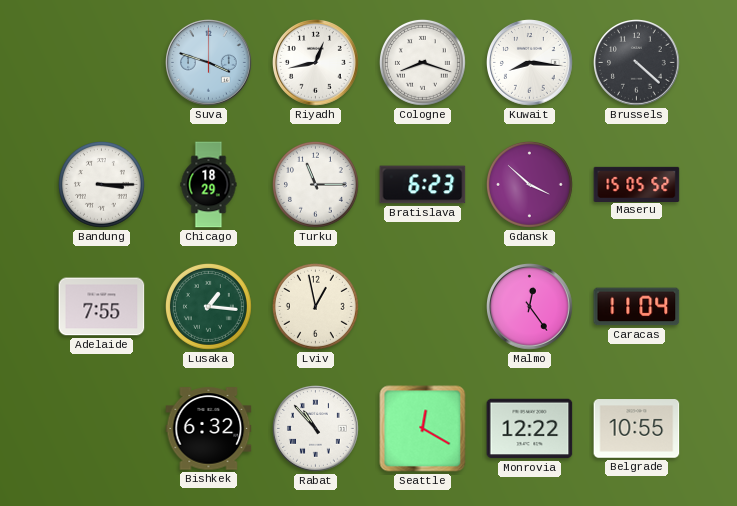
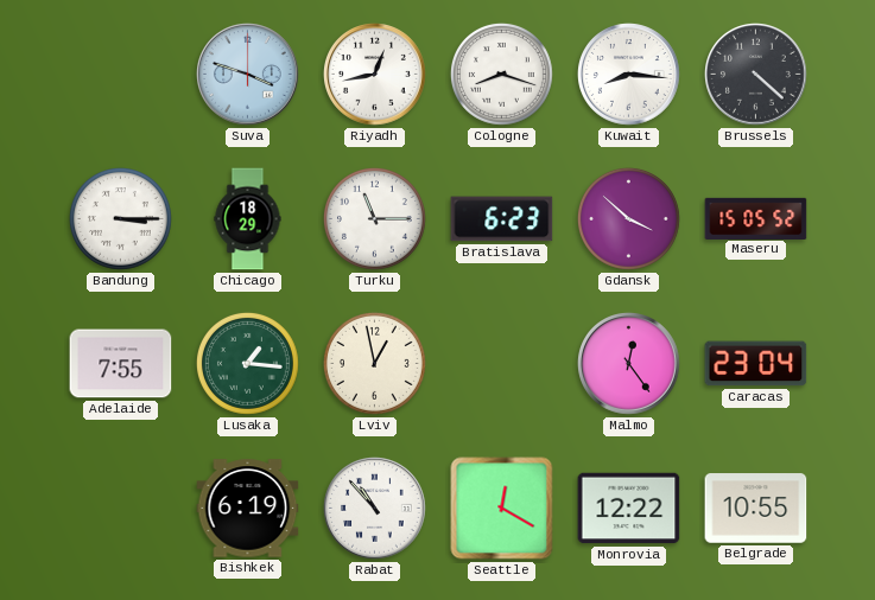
Caracas: 11:04 -> 23:04 (756, 364)
Bishkek: 6:32 -> 6:19 (248, 509)
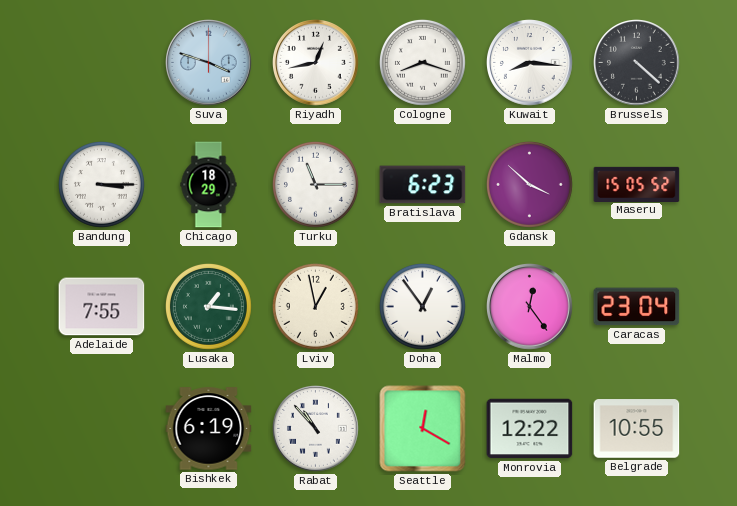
Doha: none -> 12:54 (422, 306)
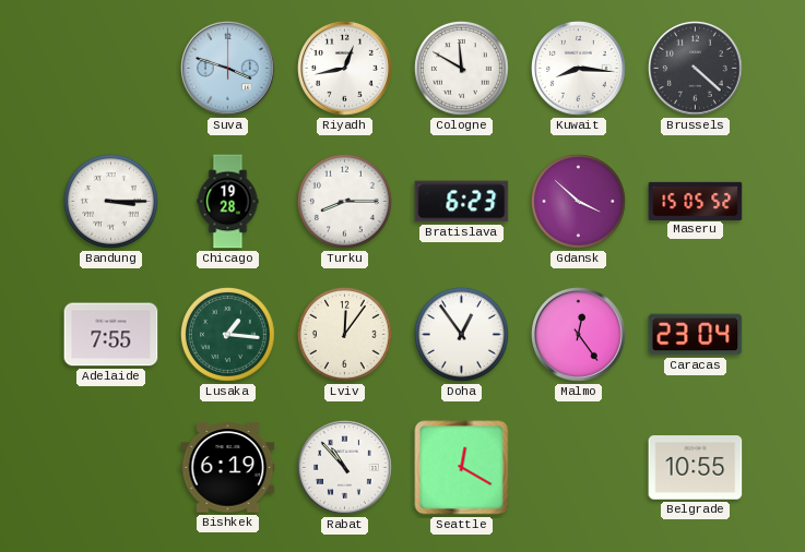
Cologne: 8:18 -> 11:50 (461, 68)
Chicago: 18:29 -> 19:28 (228, 202)
Turku: 11:15 -> 8:15 (344, 201)
Lviv: 12:58 -> 12:06 (344, 334)
Monrovia: 12:22 -> none (530, 429)
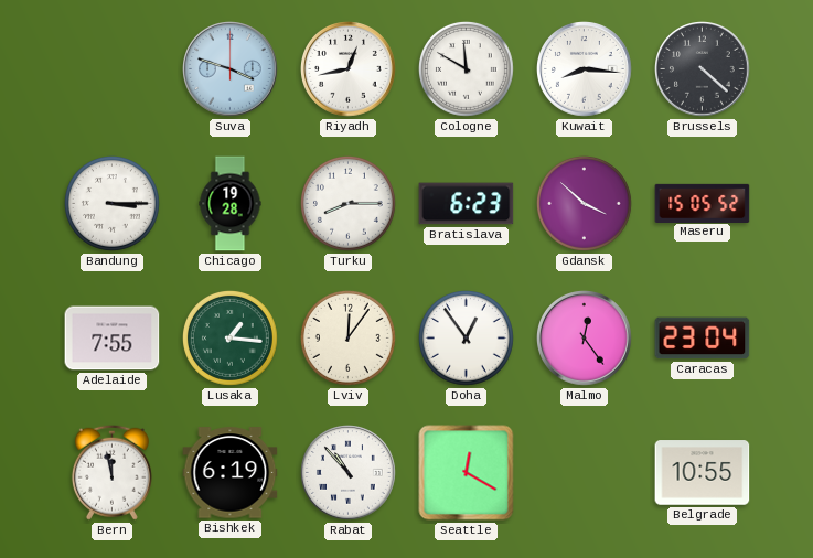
Bern: none -> 11:58 (111, 472)
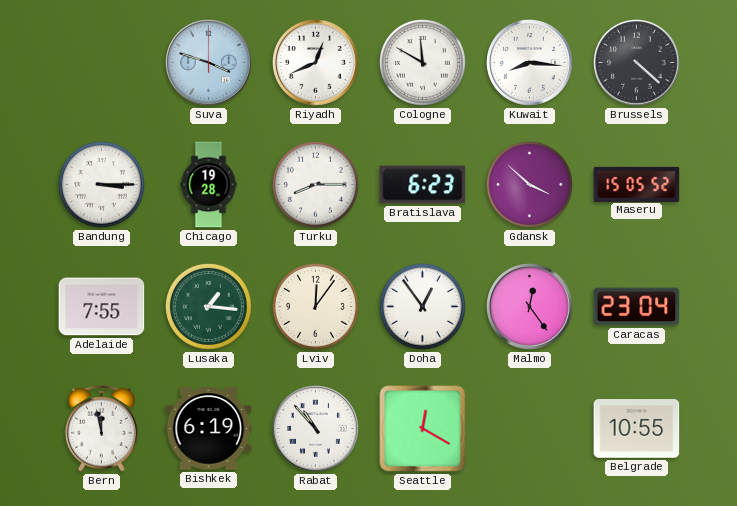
Riyadh: 12:43 -> 12:41 (316, 63)
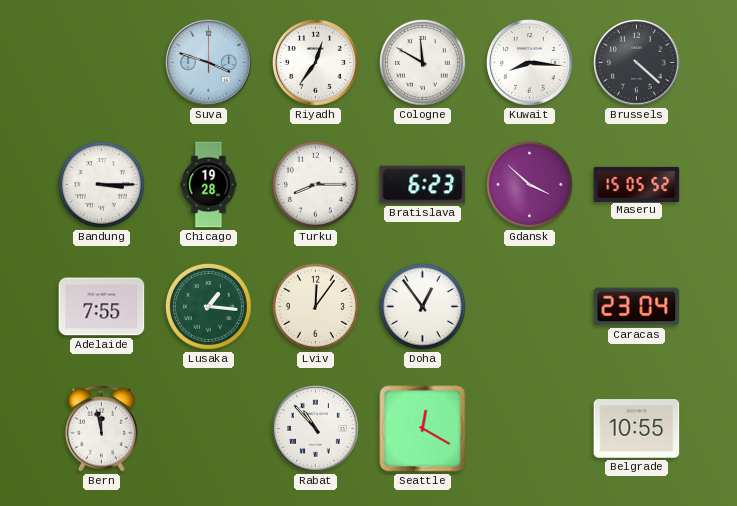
Riyadh: 12:41 -> 12:36 (316, 63)
Malmo: 12:24 -> none (530, 307)
Bishkek: 6:19 -> none (209, 429)
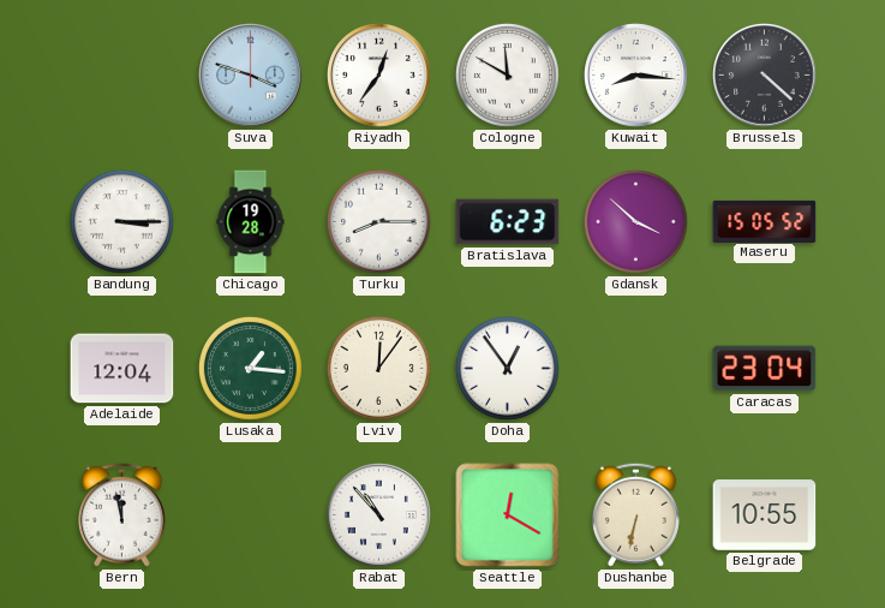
Adelaide: 7:55 -> 12:04 (122, 369)
Dushanbe: none -> 6:32 (635, 514)
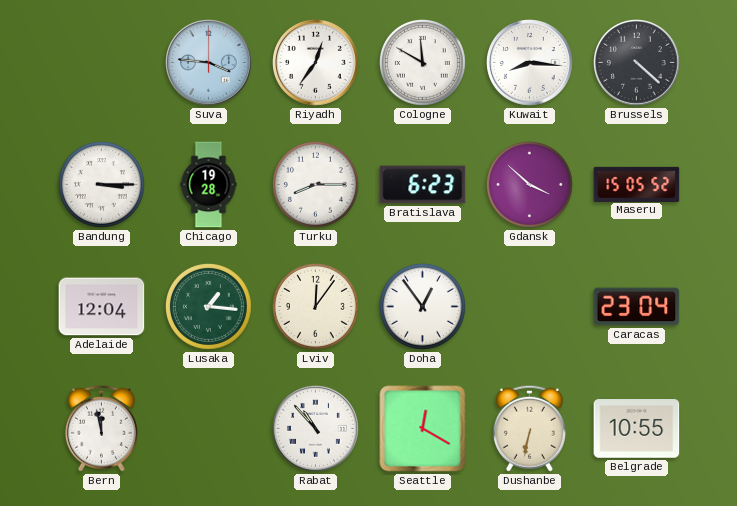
Suva: 3:48 -> 3:46 (209, 63)
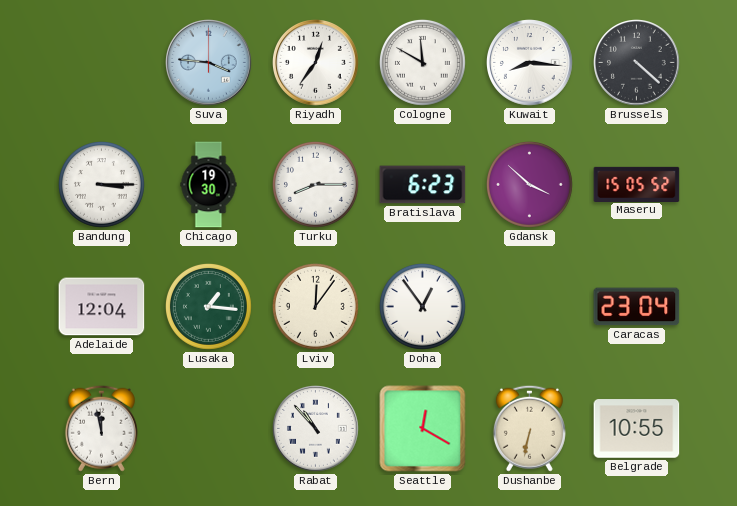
Chicago: 19:28 -> 19:30 (209, 185)
